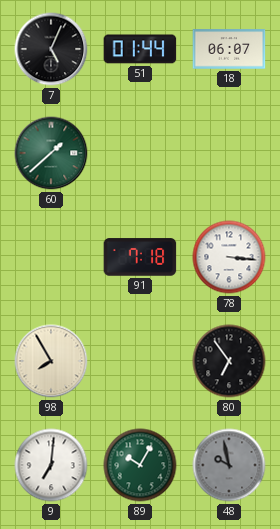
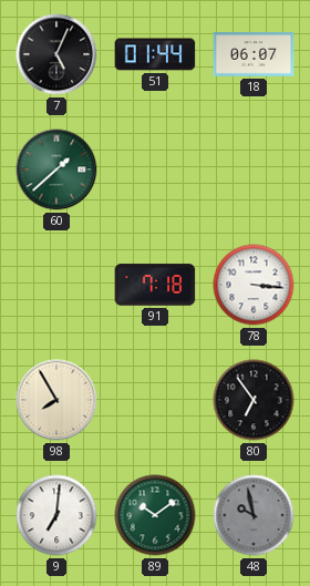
89: 10:05 -> 10:09 (155, 515)
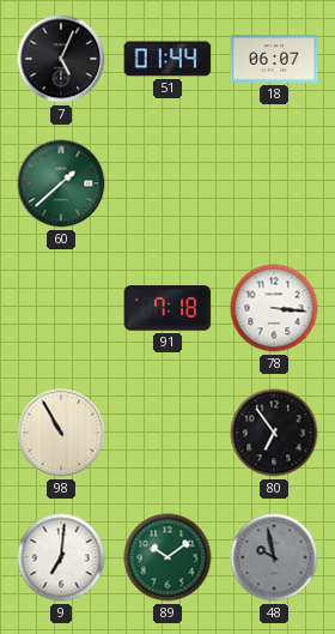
98: 7:55 -> 10:55 (61, 433)
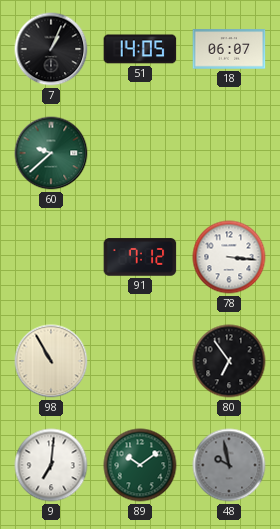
7: 5:04 -> 1:04 (51, 49)
51: 01:44 -> 14:05 (140, 49)
60: 1:38 -> 9:38 (51, 153)
91: 7:18 -> 7:12 (140, 257)
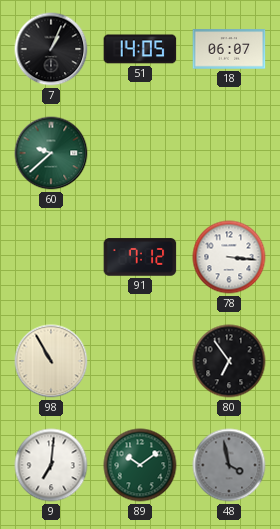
48: 9:58 -> 3:58 (229, 465)
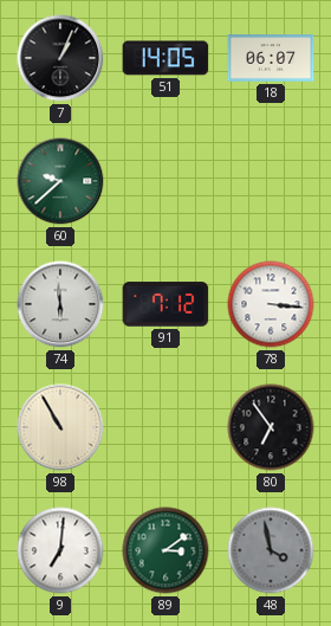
74: none -> 5:59 (60, 304)
89: 10:09 -> 3:09 (165, 550)
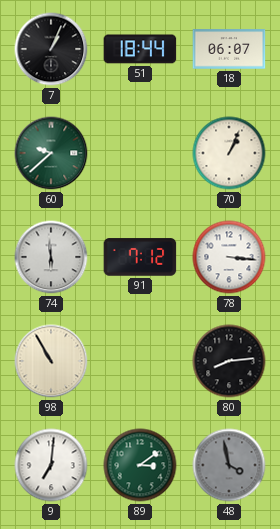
51: 14:05 -> 18:44 (140, 49)
70: none -> 1:04 (229, 153)
80: 6:54 -> 8:14 (229, 361)
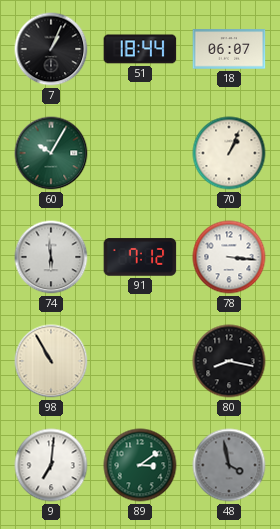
60: 9:38 -> 10:05 (51, 153)
80: 8:14 -> 8:17 (229, 361)
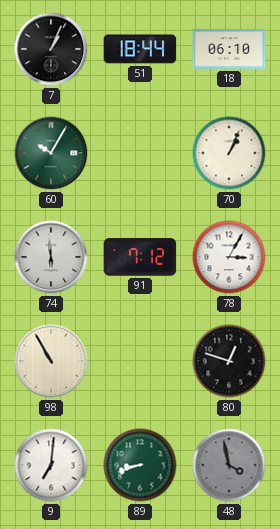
18: 06:07 -> 06:10 (229, 49)
78: 3:16 -> 3:05 (229, 257)
80: 8:17 -> 12:48 (229, 361)
89: 3:09 -> 8:42 (140, 465)
